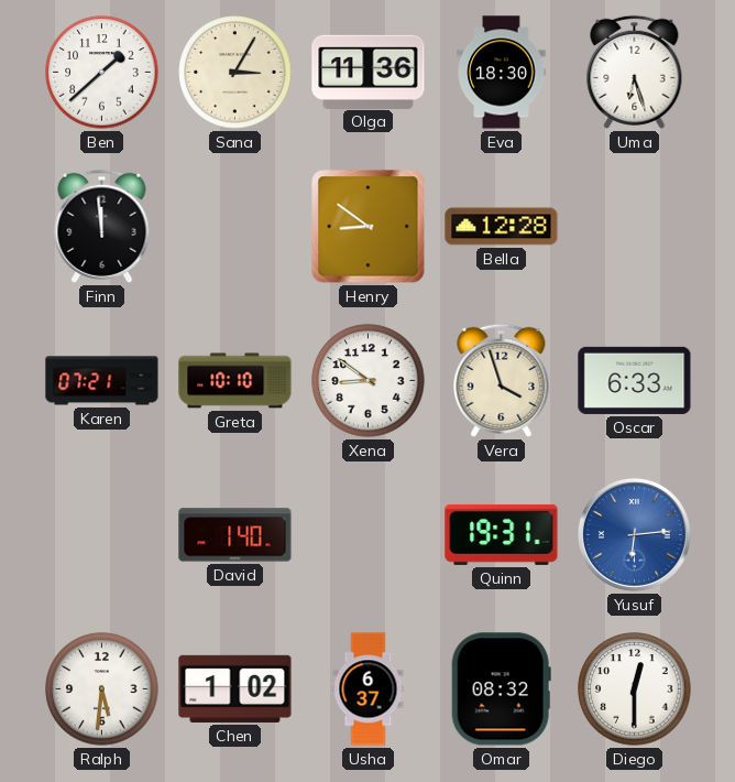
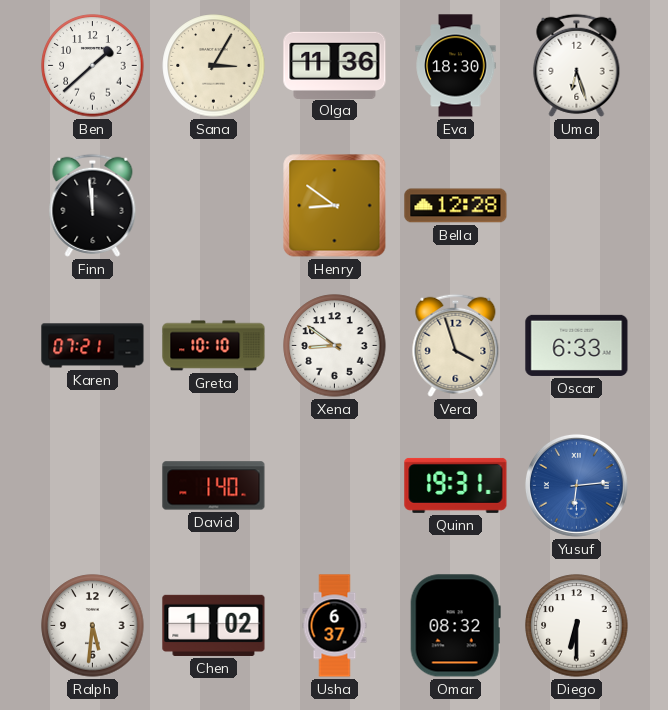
Diego: 12:30 -> 6:30 (577, 626)
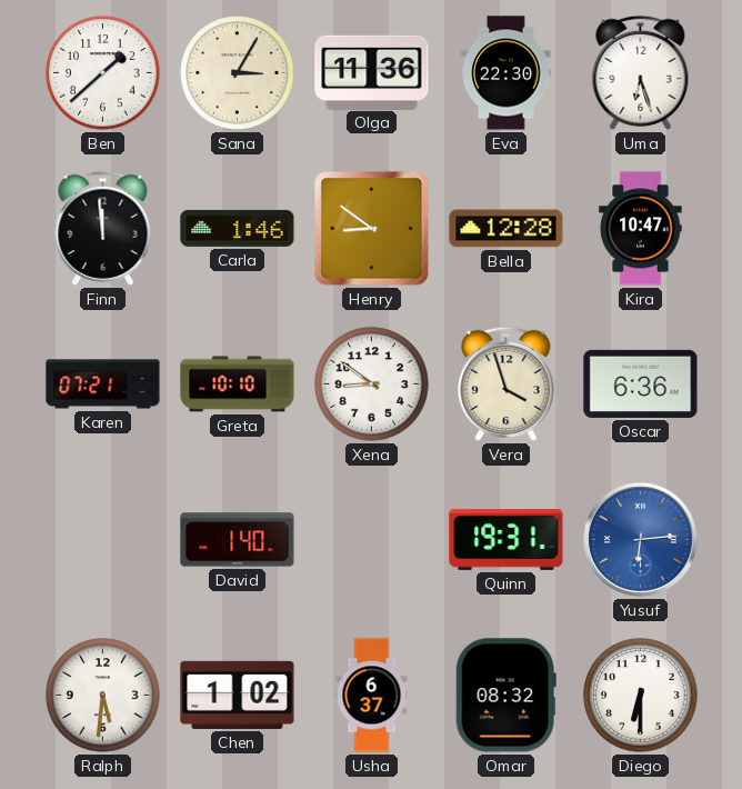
Eva: 18:30 -> 22:30 (507, 73)
Carla: none -> 1:46 (238, 228)
Kira: none -> 10:47 (641, 229)
Oscar: 6:33 -> 6:36 (641, 383)
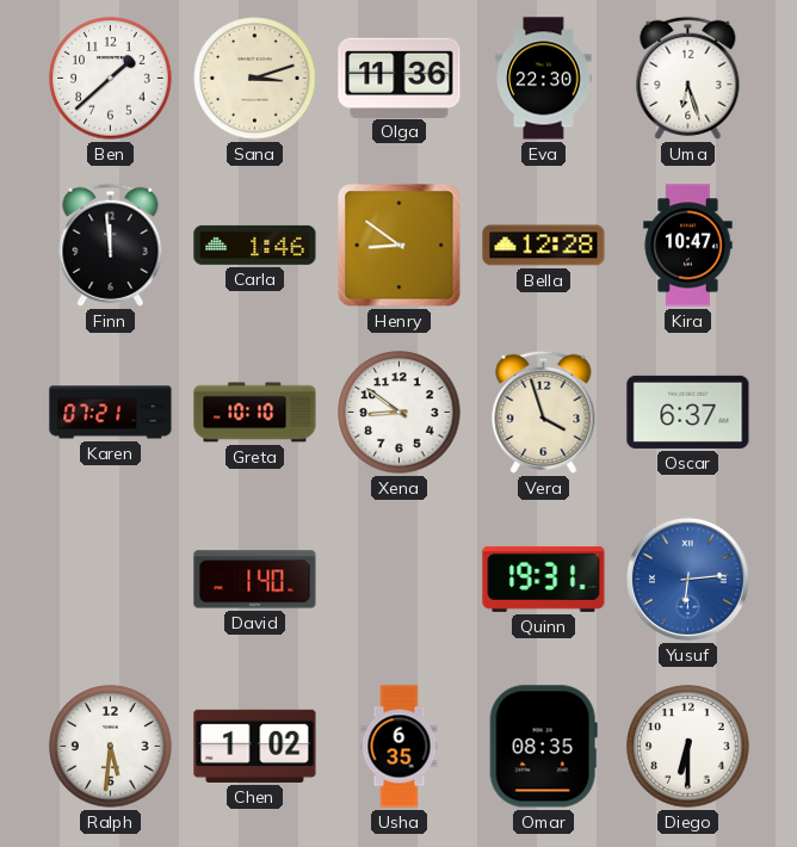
Sana: 3:05 -> 3:12 (255, 79)
Oscar: 6:36 -> 6:37 (688, 412)
Usha: 6:37 -> 6:35 (400, 747)
Omar: 08:32 -> 08:35 (543, 747)
